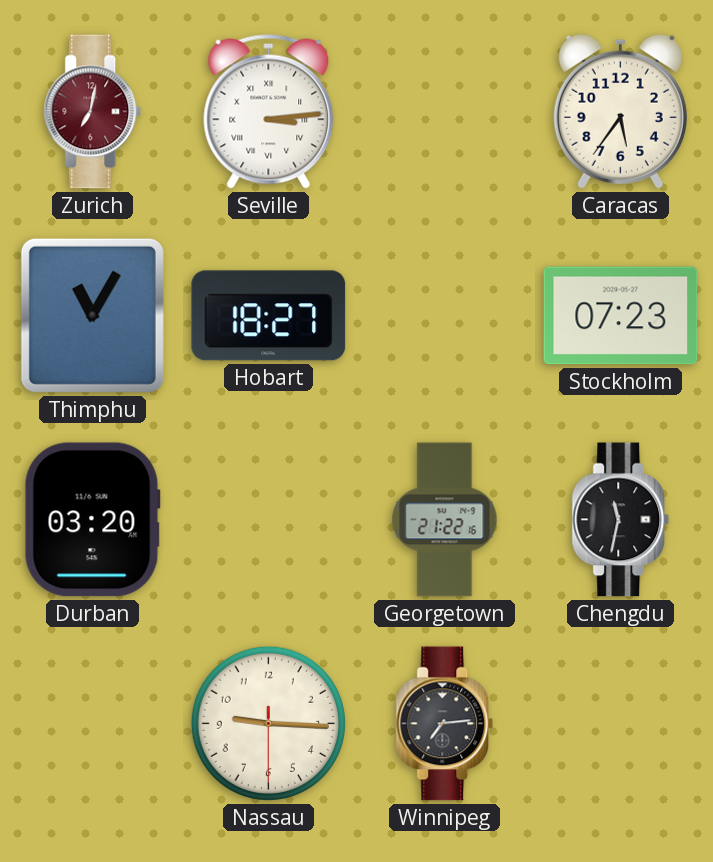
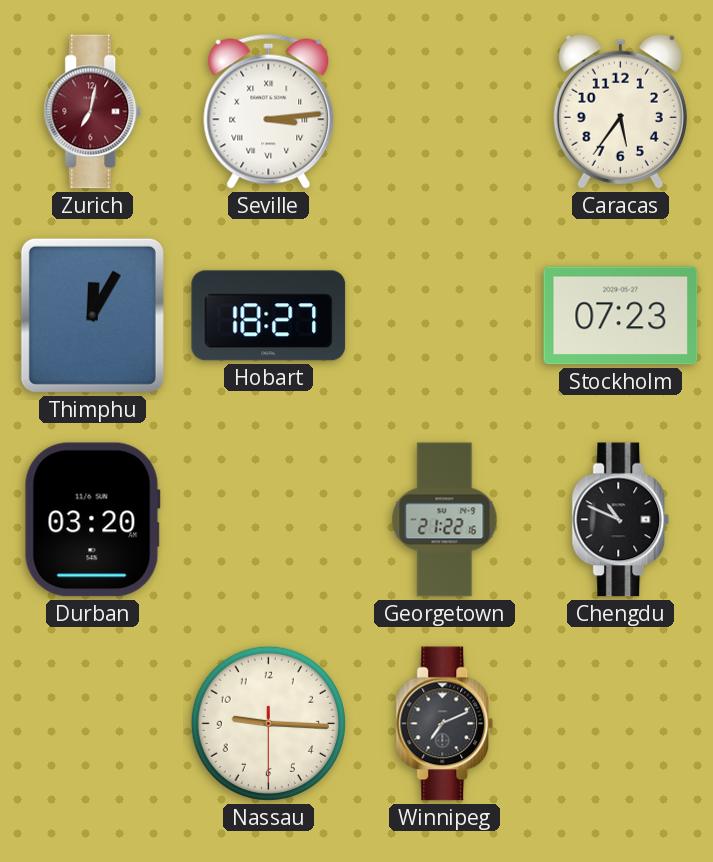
Thimphu: 11:05 -> 12:05 (92, 315)
Chengdu: 11:32 -> 10:49 (621, 520)
Winnipeg: 7:14 -> 7:11 (445, 724)
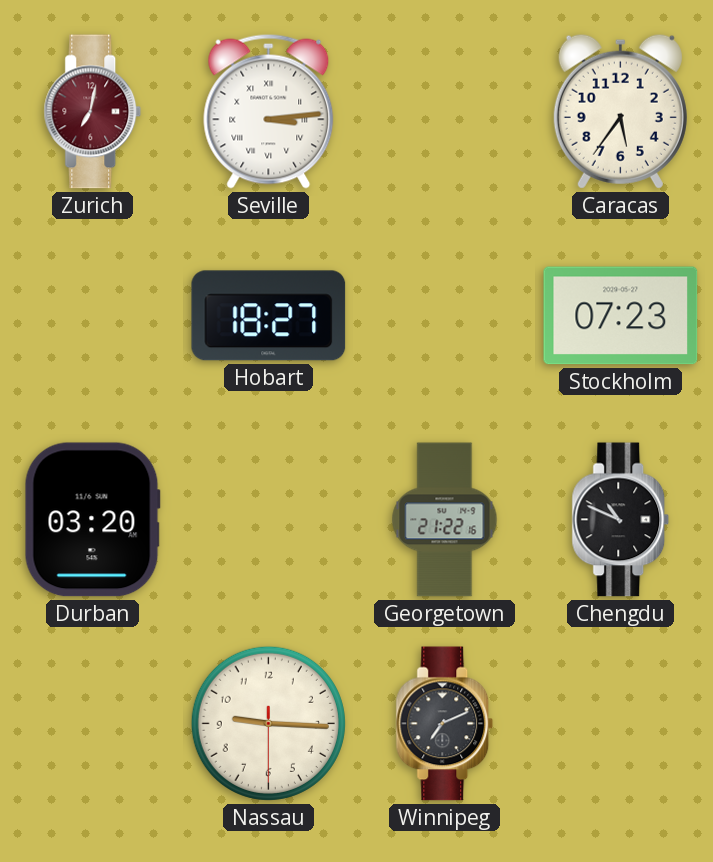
Thimphu: 12:05 -> none (92, 315)
